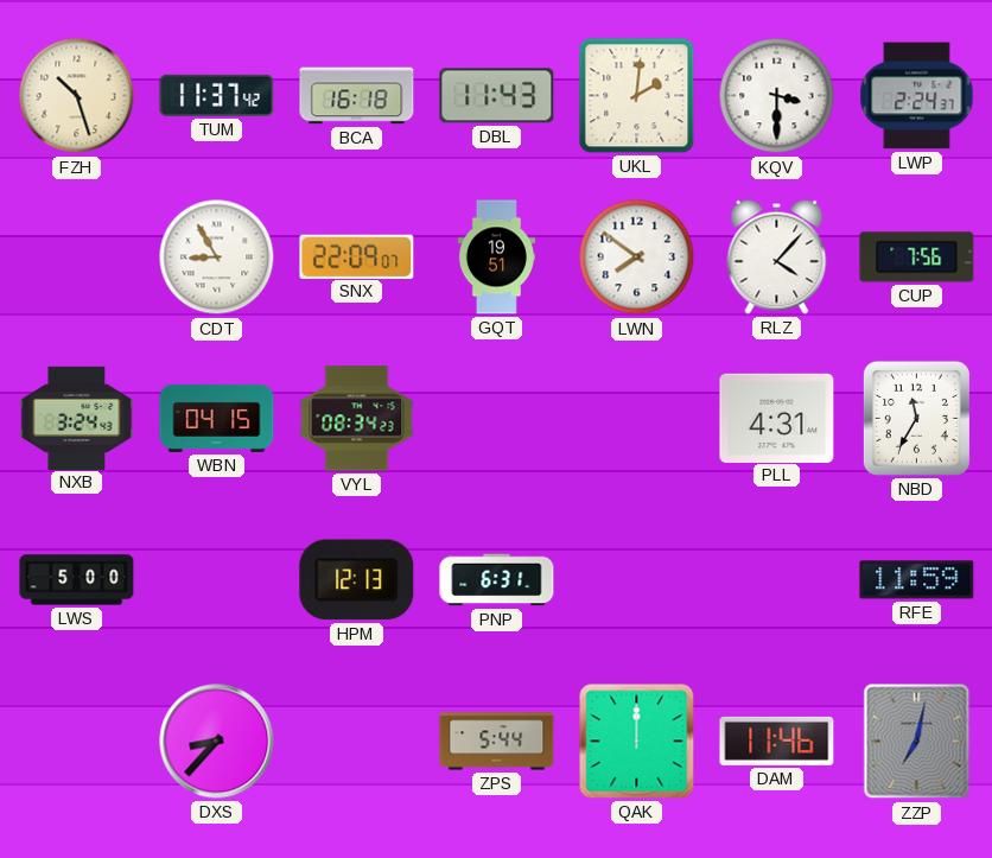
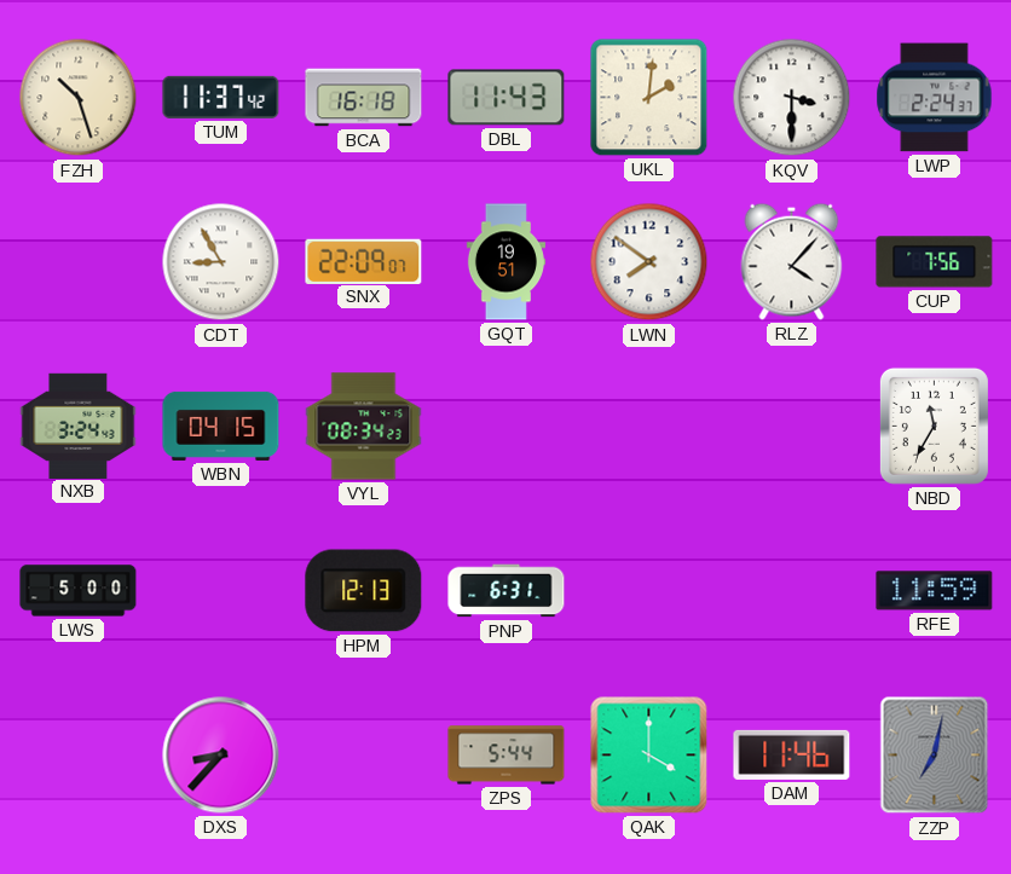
PLL: 4:31 -> none (777, 418)
QAK: 12:00 -> 4:00 (649, 756)
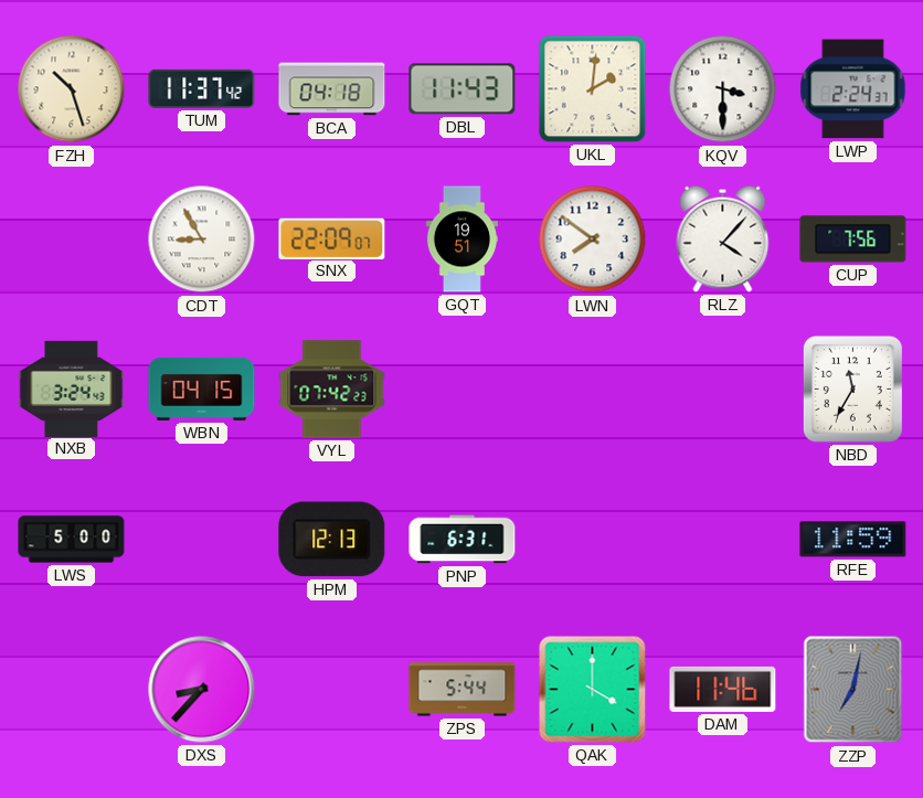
BCA: 16:18 -> 04:18 (332, 89)
VYL: 08:34 -> 07:42 (332, 390)
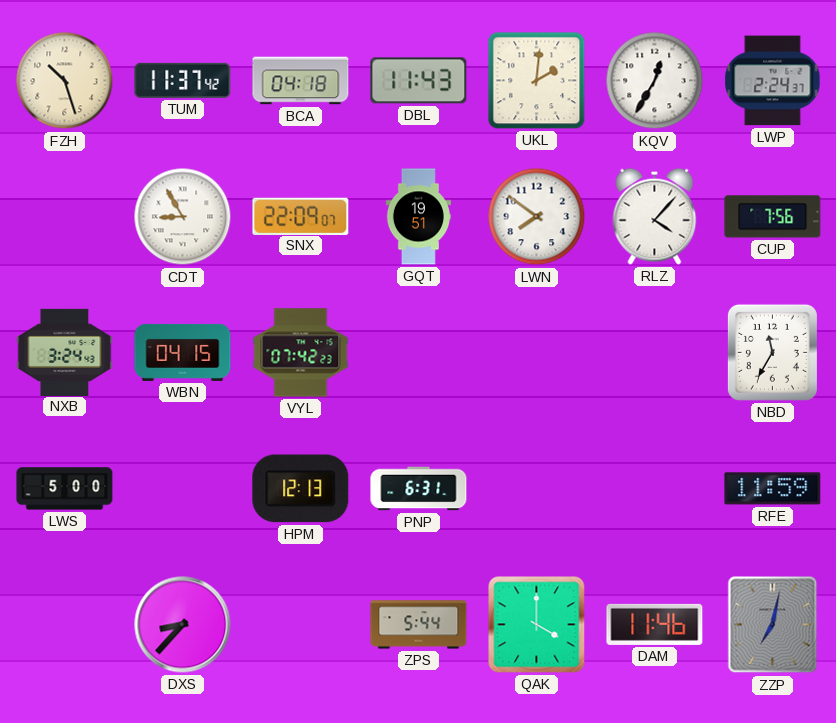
KQV: 3:30 -> 12:35 (655, 81)
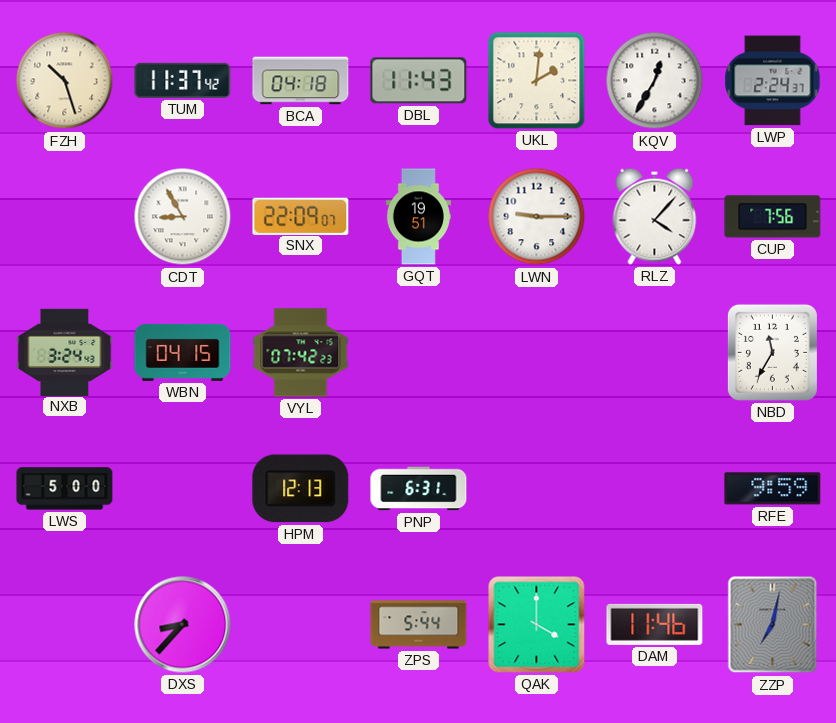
LWN: 7:51 -> 9:15 (537, 217)
RFE: 11:59 -> 9:59 (773, 489)
